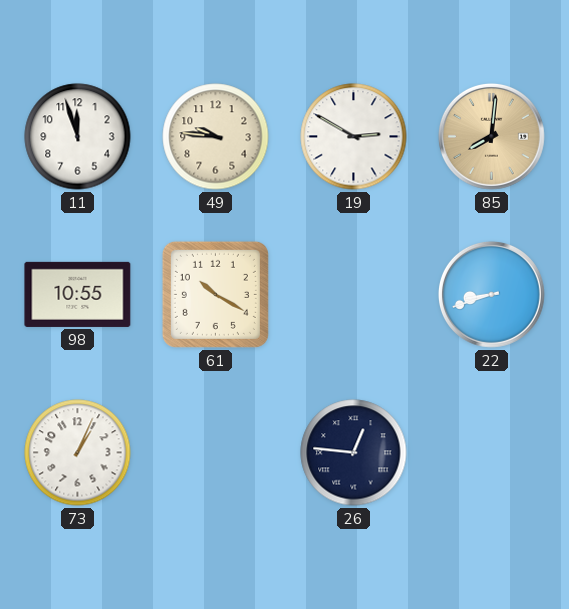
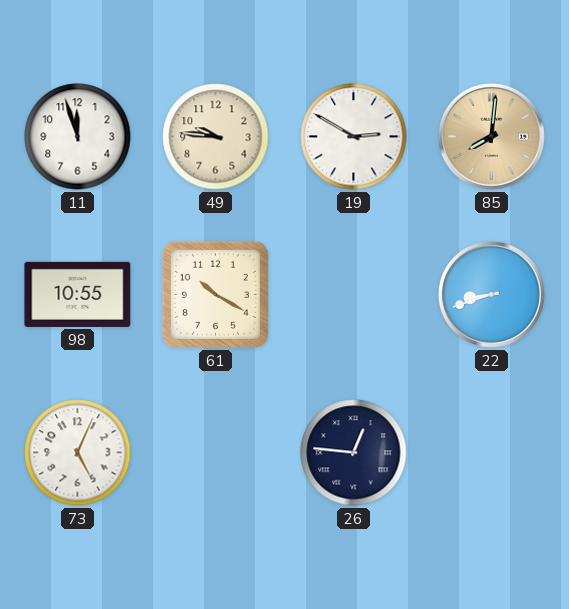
73: 1:04 -> 5:04 (78, 453)
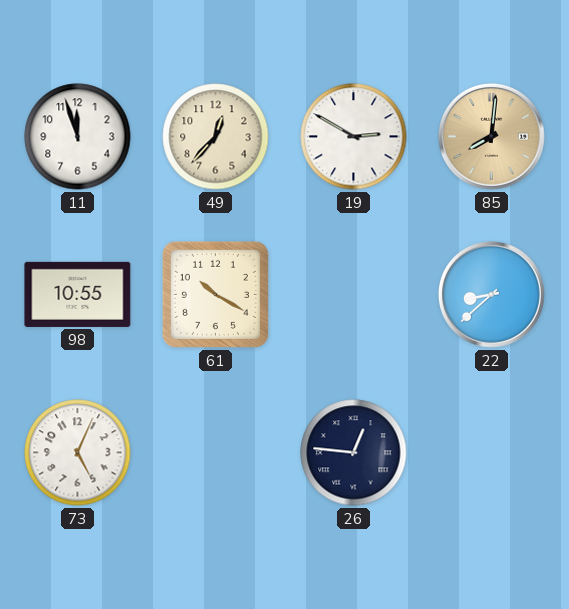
49: 9:46 -> 12:37 (216, 137)
22: 8:42 -> 8:38 (491, 294)
